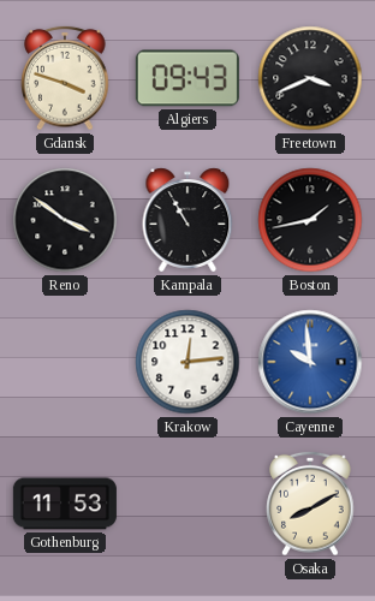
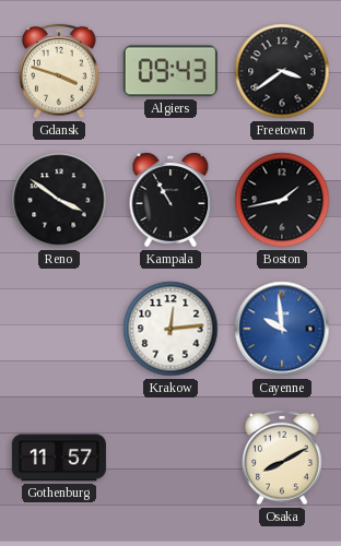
Freetown: 3:41 -> 3:39 (282, 71)
Gothenburg: 11:53 -> 11:57 (59, 458)
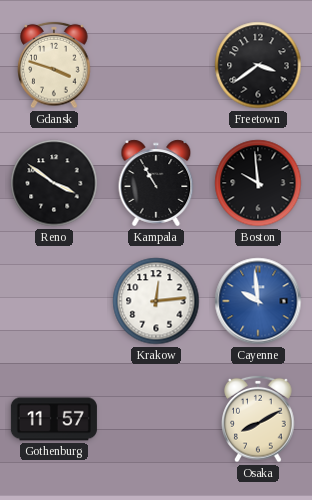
Algiers: 09:43 -> none (170, 71)
Boston: 1:43 -> 9:59 (258, 183)
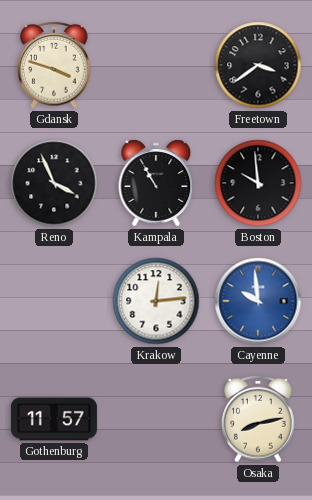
Reno: 3:51 -> 3:56 (54, 183)
Osaka: 8:10 -> 8:13 (258, 419)
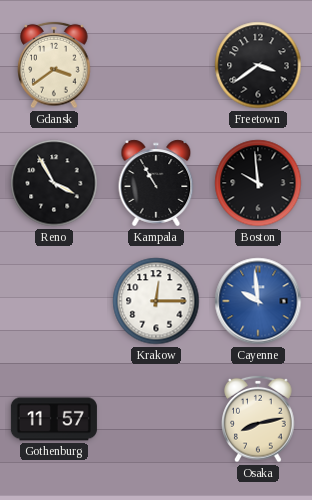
Gdansk: 3:48 -> 3:39 (54, 65)
Reno: 3:56 -> 3:55 (54, 183)
Krakow: 12:14 -> 12:15 (156, 301)
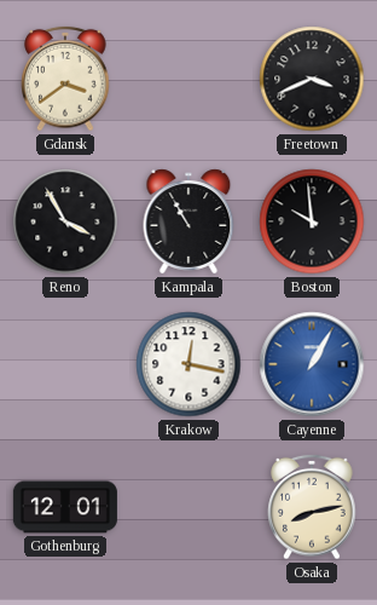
Freetown: 3:39 -> 3:41 (312, 79)
Krakow: 12:15 -> 12:17 (188, 364)
Cayenne: 9:59 -> 1:05 (312, 364)
Gothenburg: 11:57 -> 12:01 (65, 507)
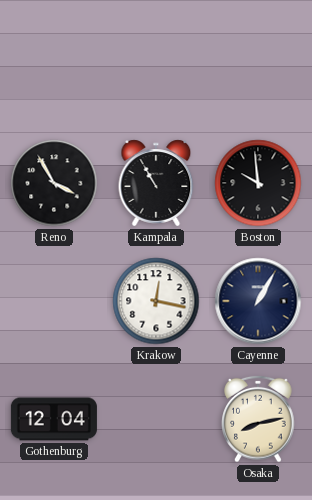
Gdansk: 3:39 -> none (65, 79)
Freetown: 3:41 -> none (312, 79)
Cayenne dial: blue -> navy (258, 301)
Gothenburg: 12:01 -> 12:04 (54, 419)
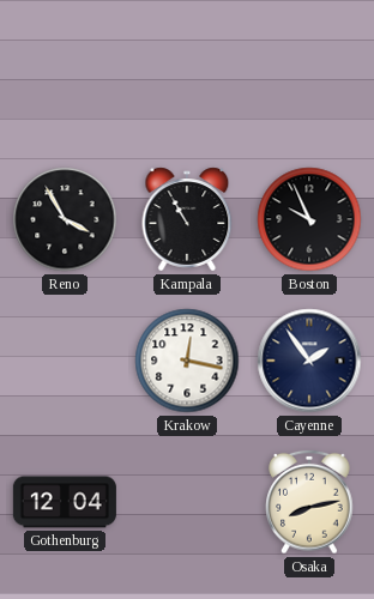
Boston: 9:59 -> 9:56 (309, 219)
Cayenne: 1:05 -> 1:54 (309, 361)
